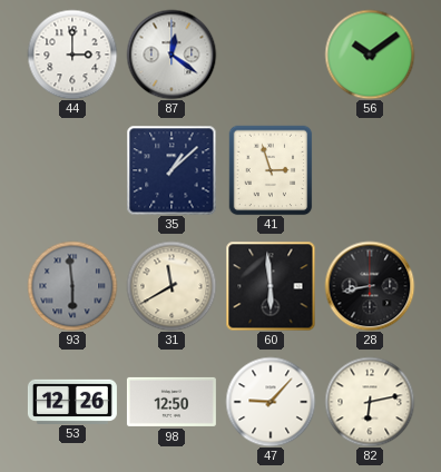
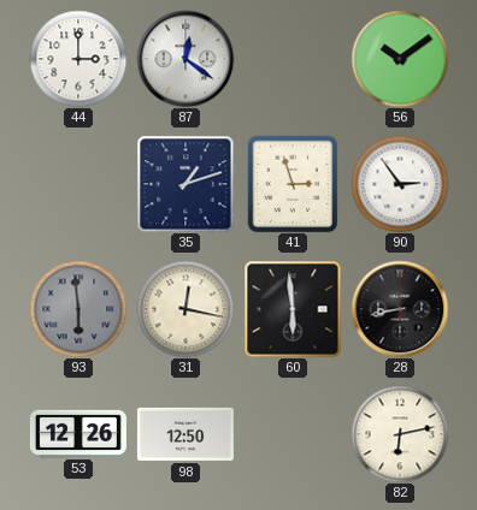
35: 1:08 -> 1:12 (185, 184)
90: none -> 2:54 (400, 184)
31: 11:40 -> 12:17 (185, 309)
47: 9:07 -> none (271, 402)
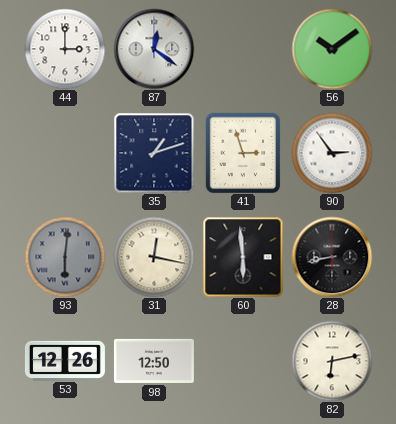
93: 5:59 -> 6:01 (65, 257)
